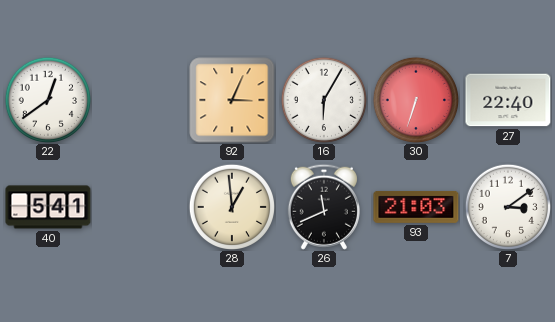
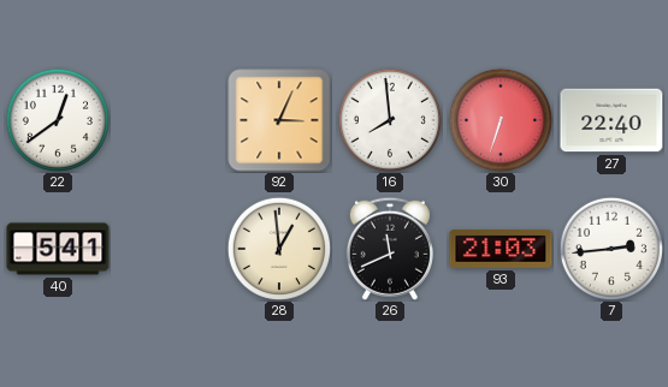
16: 6:05 -> 7:59 (389, 119)
7: 3:09 -> 2:44 (610, 248)
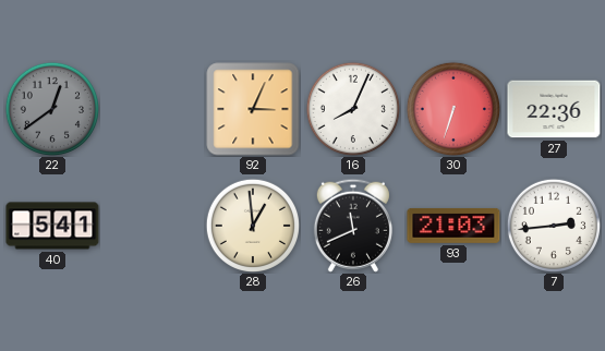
22 dial: white -> grey (51, 108)
16: 7:59 -> 8:04 (352, 108)
27: 22:40 -> 22:36 (554, 109)
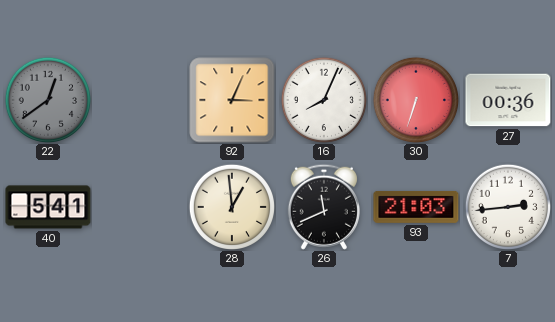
27: 22:36 -> 00:36 (508, 100)
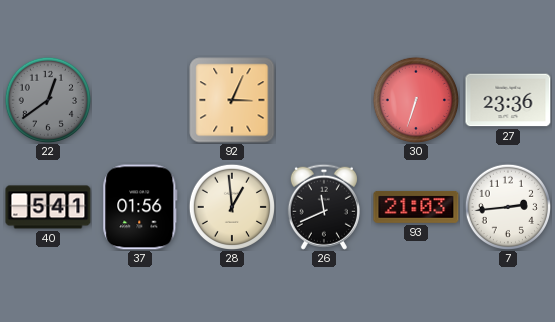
16: 8:04 -> none (323, 99)
27: 00:36 -> 23:36 (508, 100)
37: none -> 01:56 (140, 207)
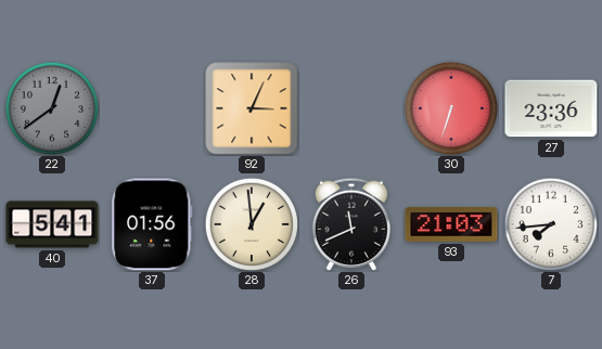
7: 2:44 -> 7:44 (550, 223)
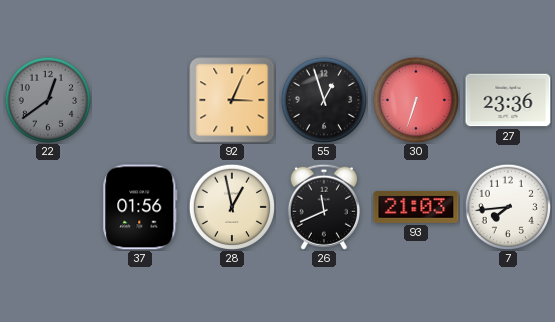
55: none -> 12:57 (323, 99)
40: 5:41 -> none (52, 224)
28: 12:59 -> 12:58 (231, 206)
